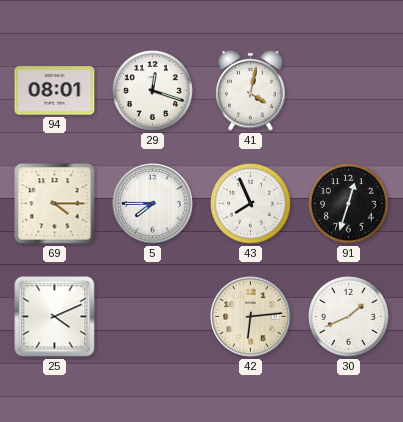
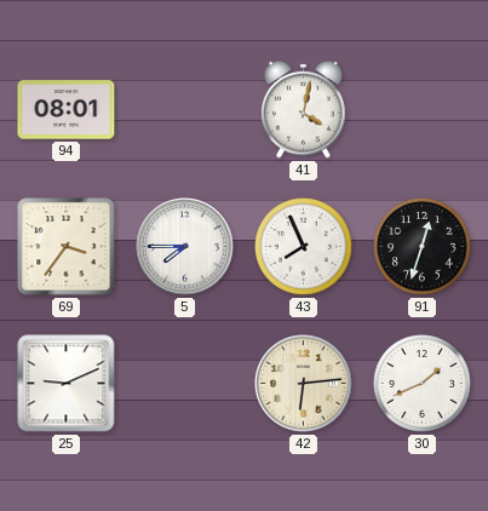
29: 12:18 -> none (153, 91)
69: 4:15 -> 3:36 (67, 247)
25: 4:11 -> 9:11 (67, 384)
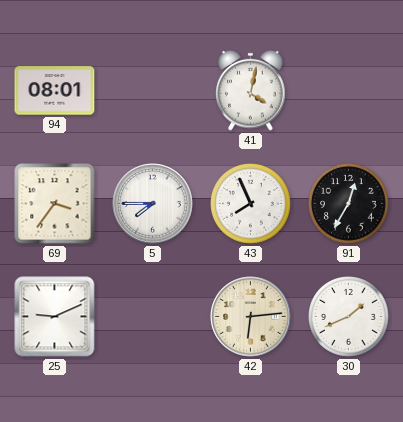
91: 12:33 -> 12:35 (349, 204)
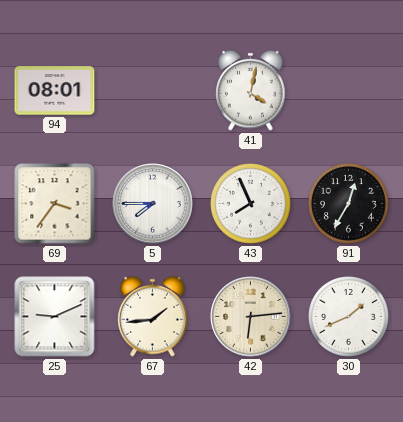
67: none -> 1:44 (153, 316)
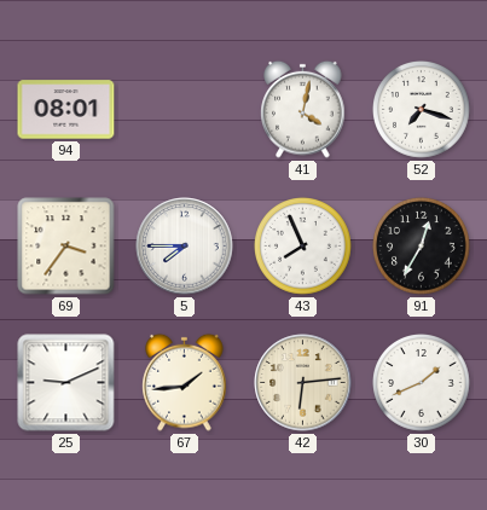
52: none -> 7:18 (422, 110)
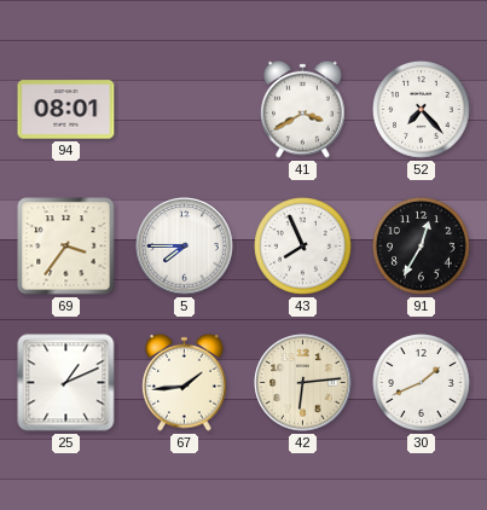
41: 4:02 -> 3:40 (303, 109)
52: 7:18 -> 7:23 (422, 110)
25: 9:11 -> 1:11 (66, 383)
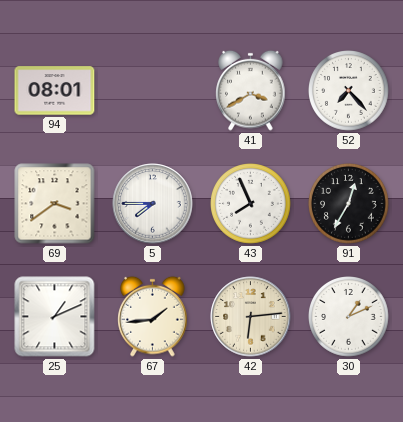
69: 3:36 -> 3:39 (55, 204)
30: 1:41 -> 1:11 (349, 317)
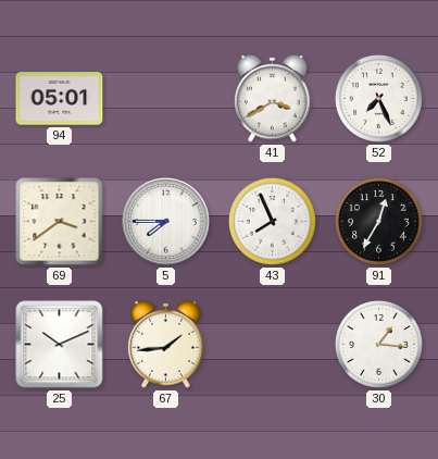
94: 08:01 -> 05:01 (60, 99)
52: 7:23 -> 7:26 (379, 99)
25: 1:11 -> 10:11 (60, 345)
42: 6:14 -> none (251, 317)
30: 1:11 -> 1:16 (379, 345)
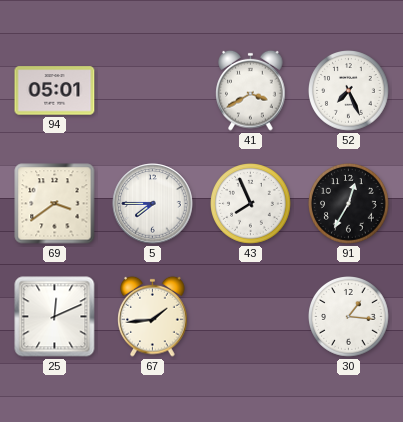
25: 10:11 -> 12:11 (55, 317)
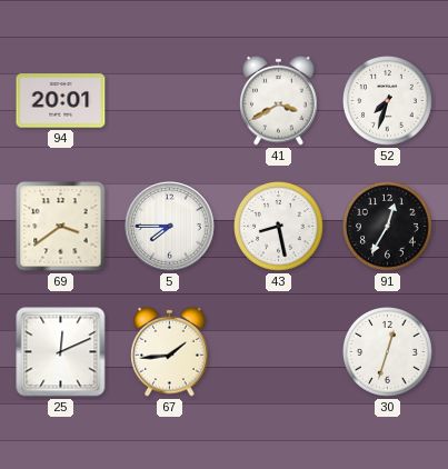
94: 05:01 -> 20:01 (61, 101)
52: 7:26 -> 7:33 (388, 101)
43: 7:56 -> 8:28 (279, 227)
30: 1:16 -> 12:33 (388, 352)
